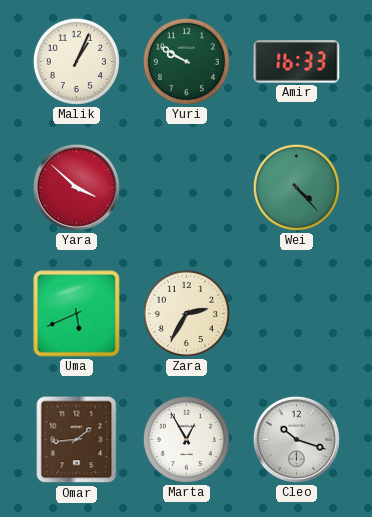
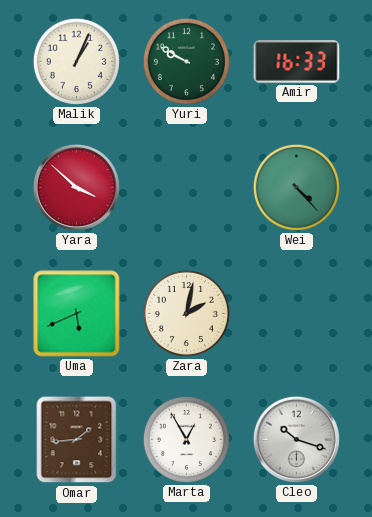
Zara: 2:35 -> 2:02 (186, 313)
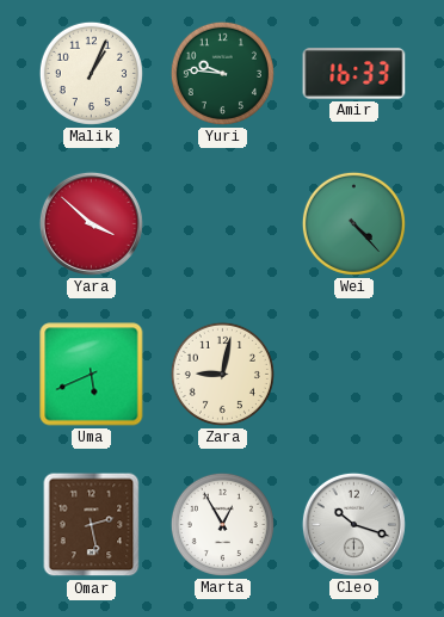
Yuri: 9:50 -> 9:46 (222, 73)
Zara: 2:02 -> 9:02 (222, 374)
Omar: 1:44 -> 2:28 (92, 525)
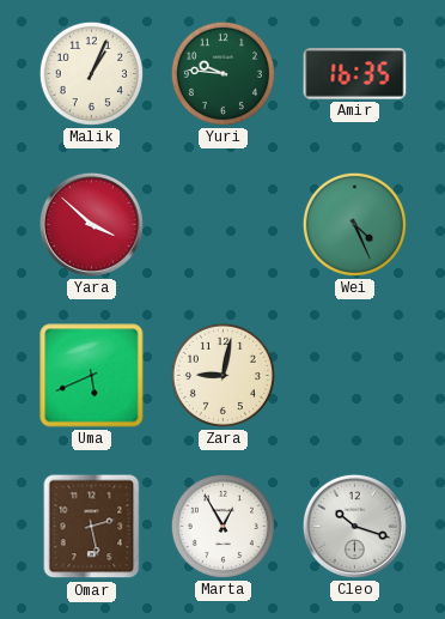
Amir: 16:33 -> 16:35 (355, 74)
Wei: 4:23 -> 4:26 (354, 224)
